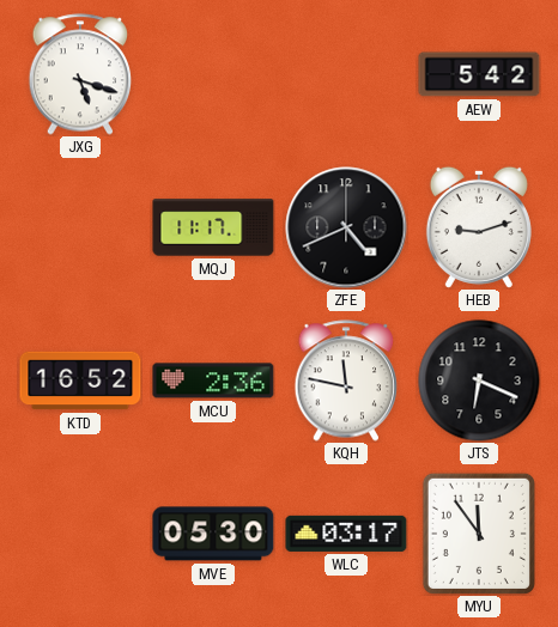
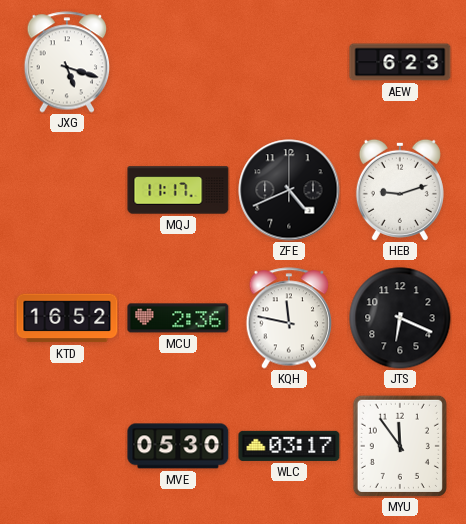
AEW: 5:42 -> 6:23 (400, 62)
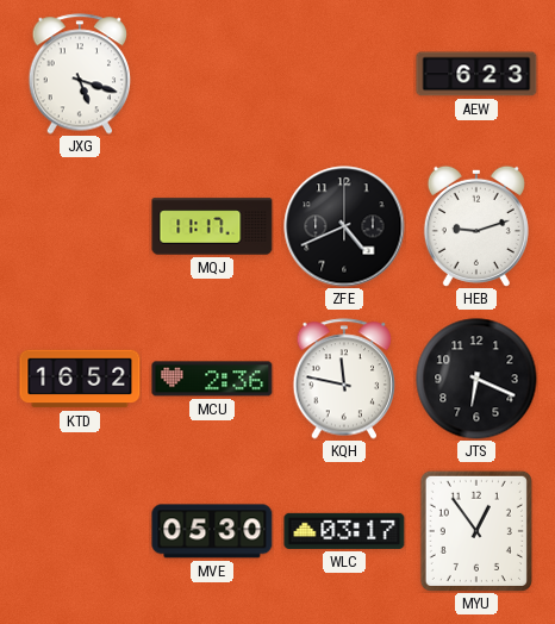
MYU: 11:54 -> 12:54 (476, 531)
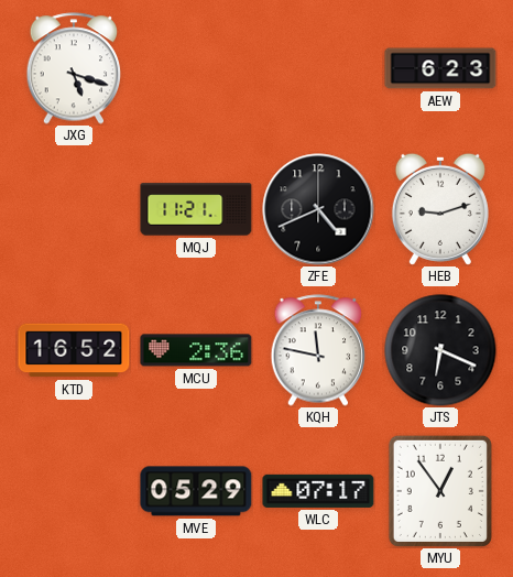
MQJ: 11:17 -> 11:21 (196, 209)
MVE: 05:30 -> 05:29 (196, 491)
WLC: 03:17 -> 07:17 (318, 491)
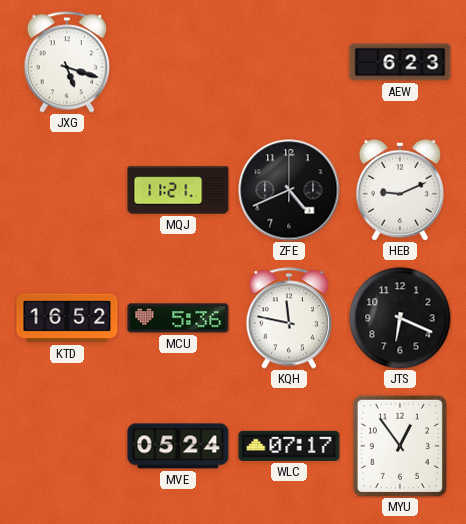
HEB: 9:12 -> 9:11 (400, 190)
MCU: 2:36 -> 5:36 (178, 318)
MVE: 05:29 -> 05:24 (178, 446)
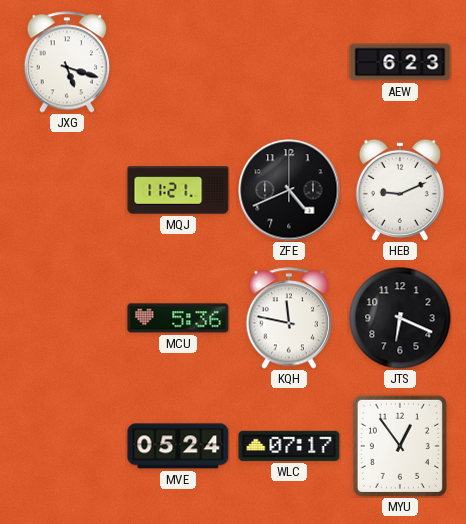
KTD: 16:52 -> none (67, 318)
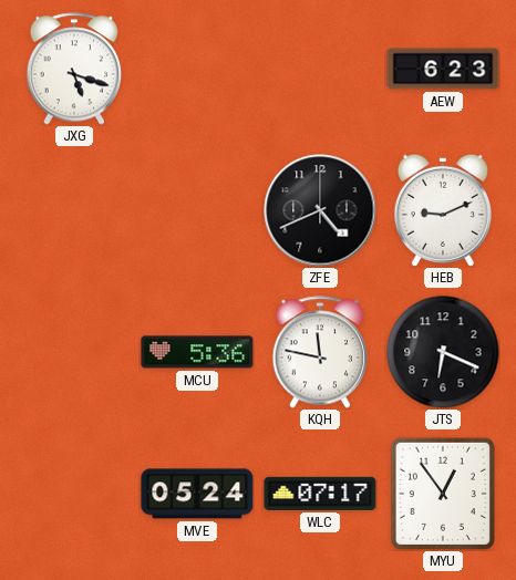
MQJ: 11:21 -> none (178, 190)
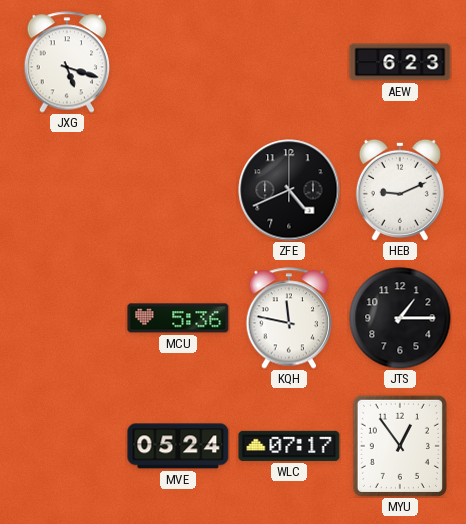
JTS: 6:19 -> 1:15 (400, 318)
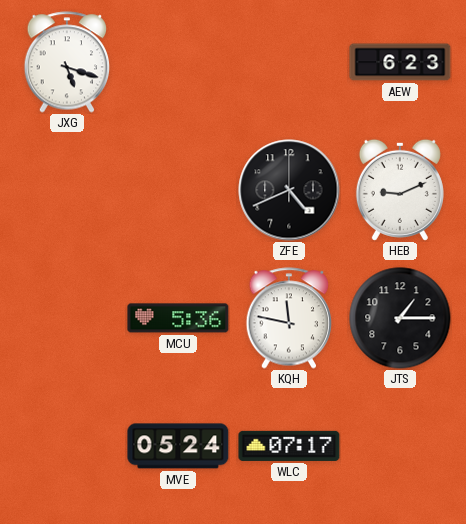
MYU: 12:54 -> none (400, 446)
